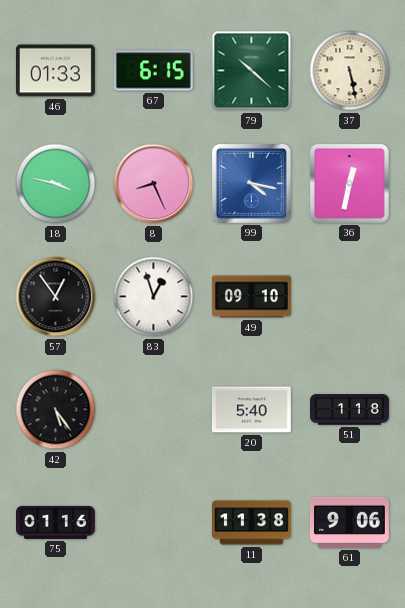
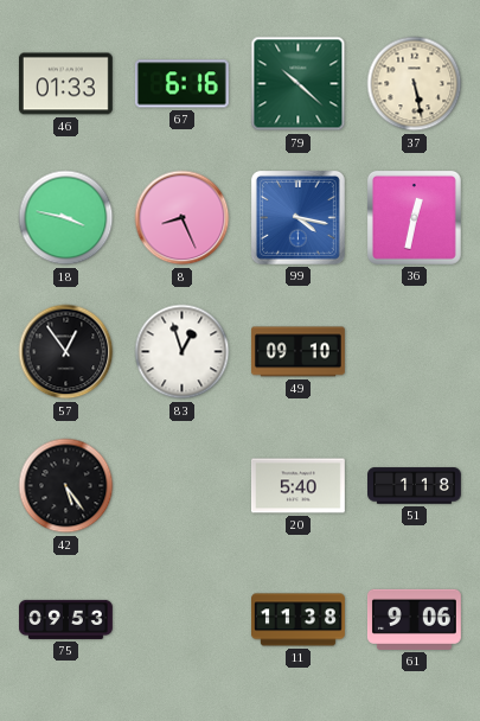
67: 6:15 -> 6:16 (181, 84)
75: 01:16 -> 09:53 (66, 619)
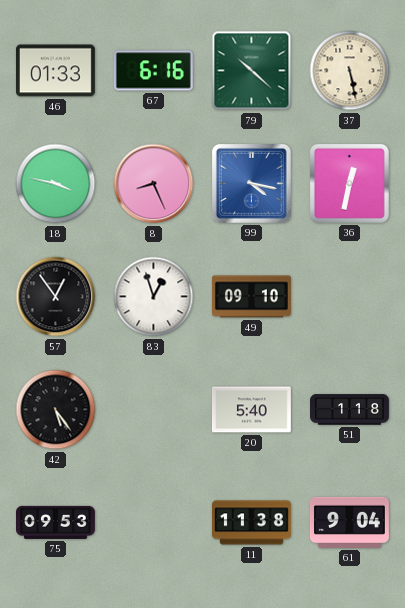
61: 9:06 -> 9:04 (349, 522)
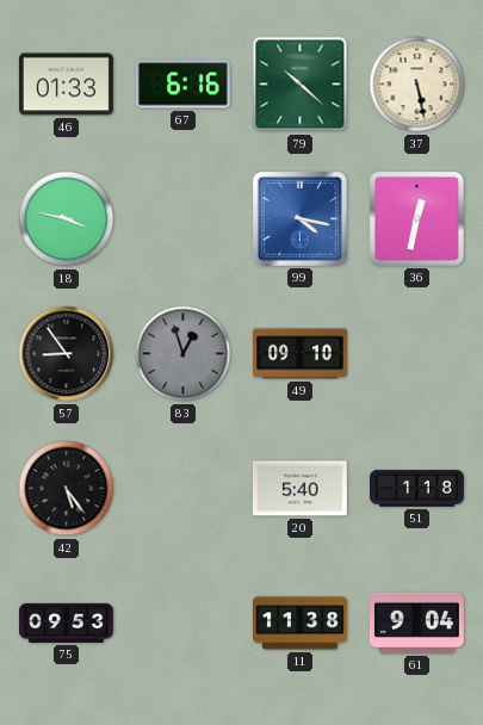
8: 8:26 -> none (154, 184)
57: 12:54 -> 8:54 (67, 354)
83 dial: white -> grey (184, 354)
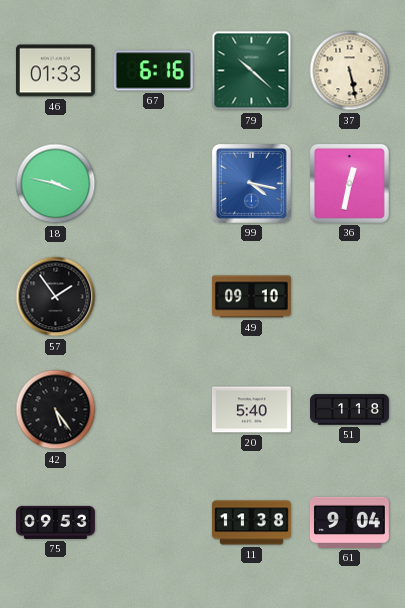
57: 8:54 -> 1:54 (56, 297)
83: 12:57 -> none (184, 354)
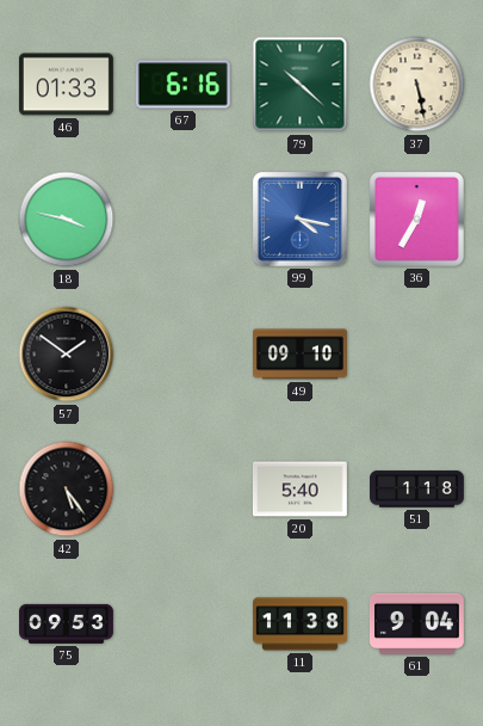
36: 12:32 -> 12:35 (416, 219)
57: 1:54 -> 1:51 (67, 355)
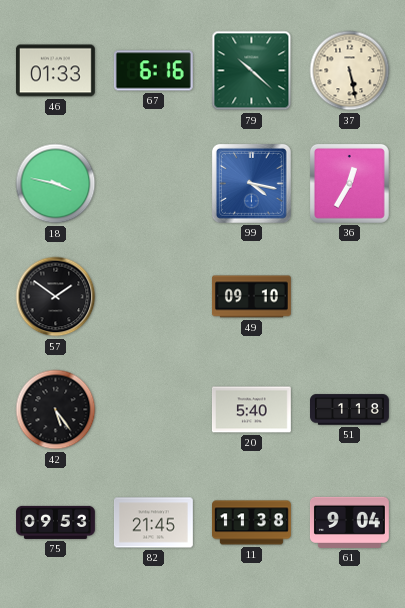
82: none -> 21:45 (153, 523)
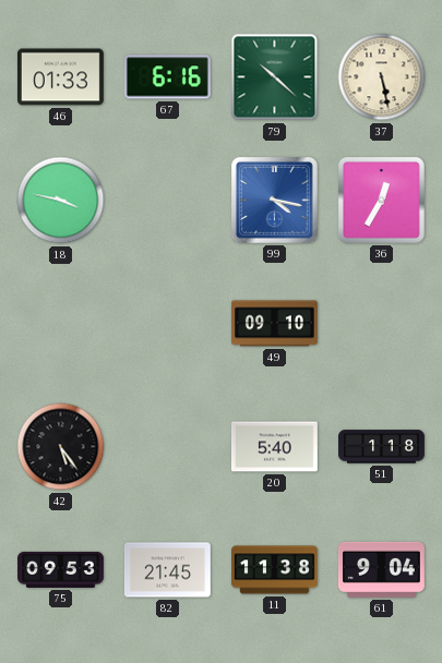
57: 1:51 -> none (56, 297)
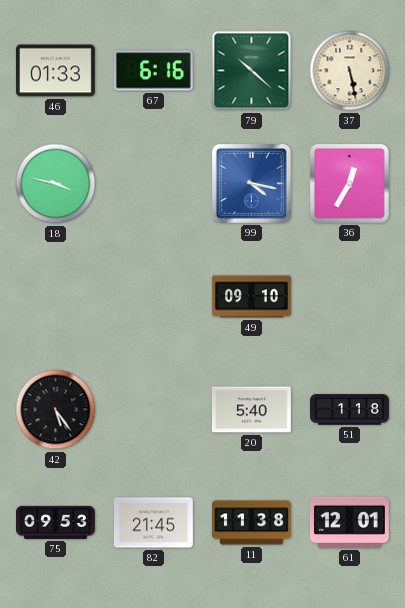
61: 9:04 -> 12:01 (349, 522)
